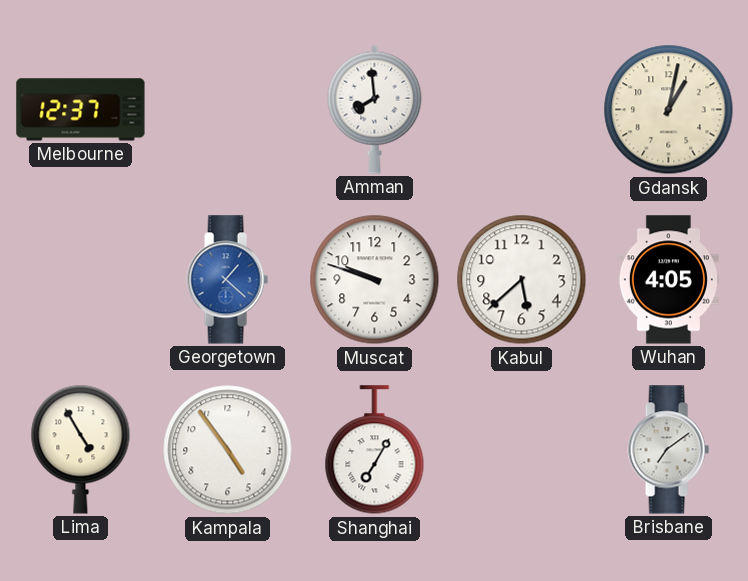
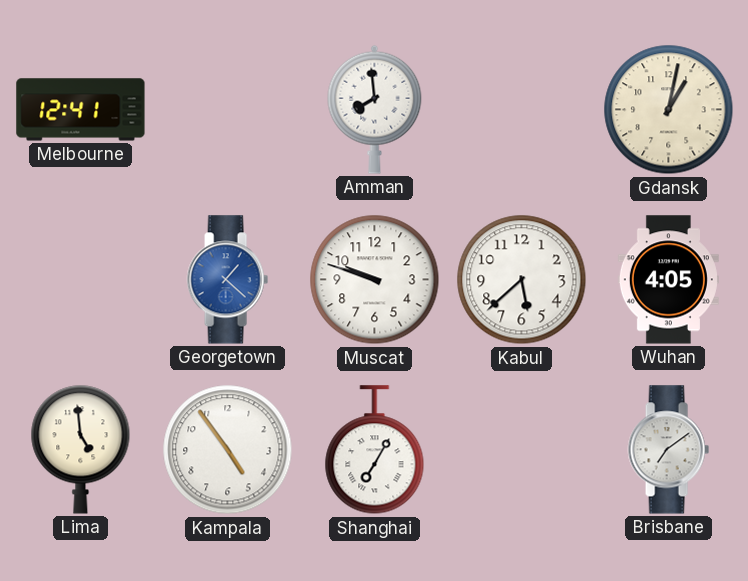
Melbourne: 12:37 -> 12:41 (81, 110)
Lima: 4:55 -> 4:59 (81, 449)
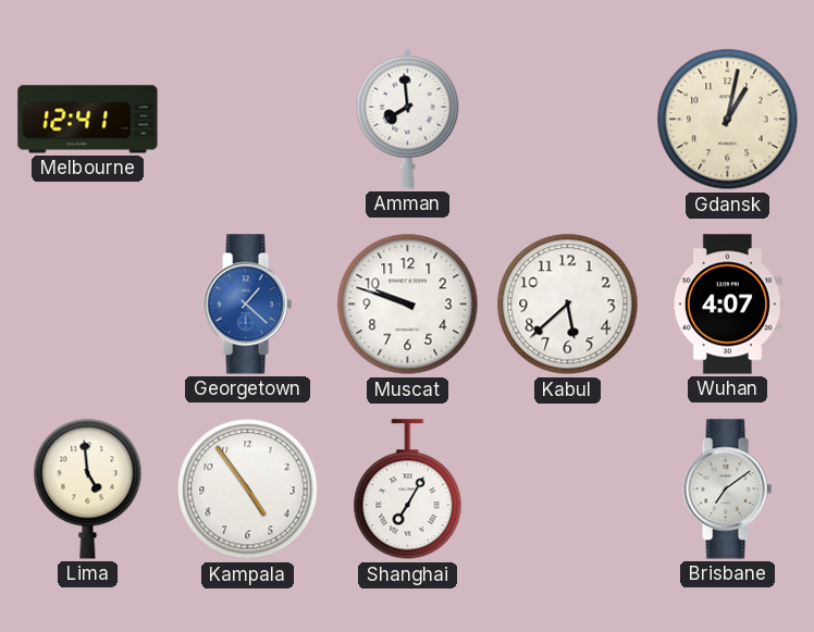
Wuhan: 4:05 -> 4:07 (727, 305)
